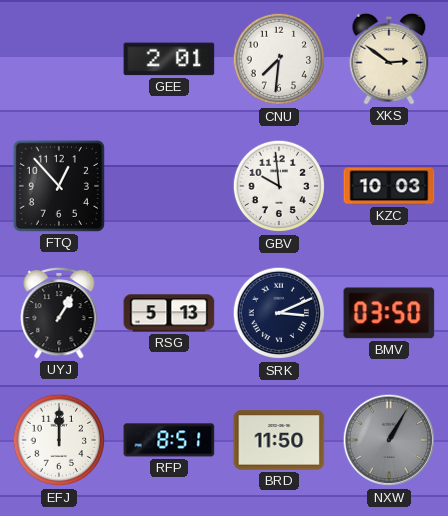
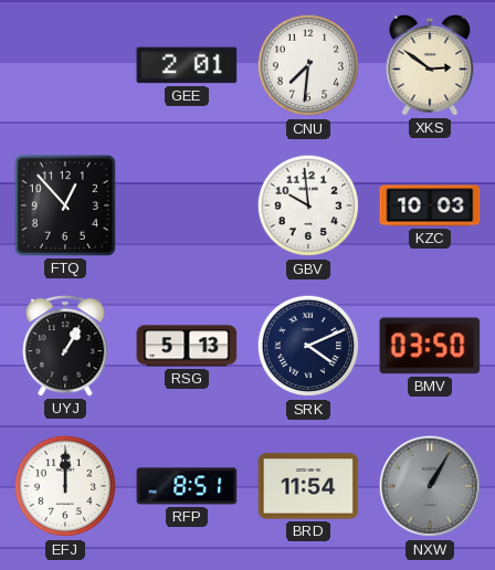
SRK: 3:11 -> 4:11 (308, 346)
BRD: 11:50 -> 11:54 (308, 486)
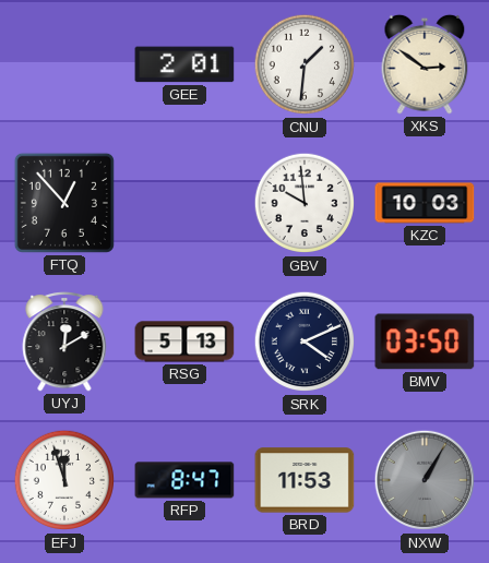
CNU: 7:31 -> 1:31 (305, 64)
UYJ: 1:05 -> 12:10 (64, 342)
EFJ: 12:00 -> 11:57 (64, 480)
RFP: 8:51 -> 8:47 (184, 480)
BRD: 11:54 -> 11:53 (305, 480)
